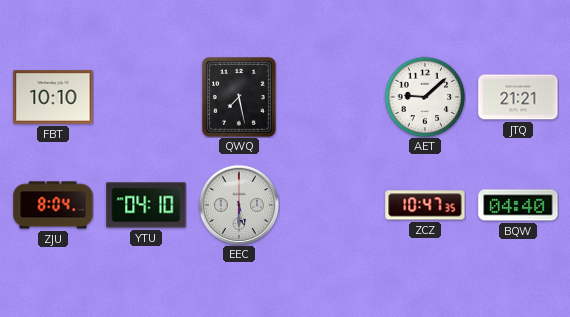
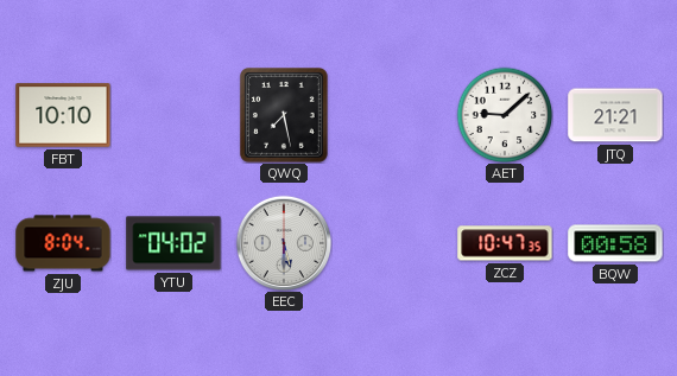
YTU: 04:10 -> 04:02 (173, 243)
BQW: 04:40 -> 00:58 (615, 243)
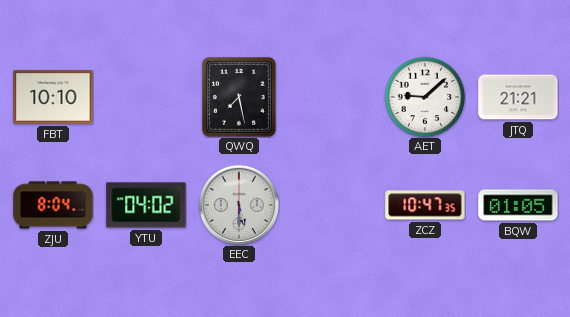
BQW: 00:58 -> 01:05 (518, 205)
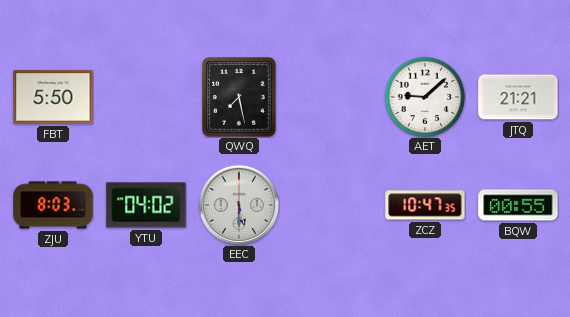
FBT: 10:10 -> 5:50 (53, 97)
ZJU: 8:04 -> 8:03 (53, 205)
BQW: 01:05 -> 00:55 (518, 205)
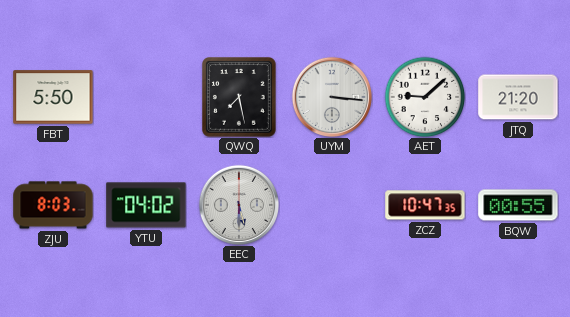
UYM: none -> 3:16 (331, 96)
JTQ: 21:21 -> 21:20 (518, 97)
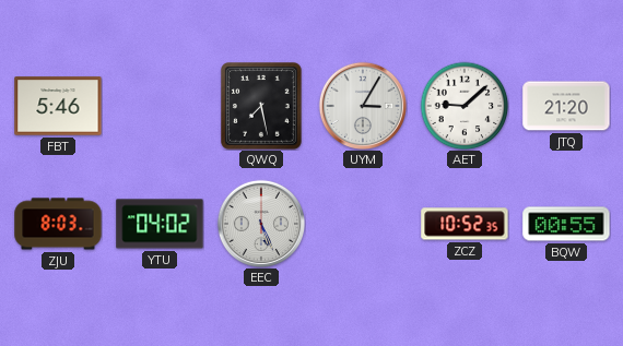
FBT: 5:50 -> 5:46 (58, 106)
UYM: 3:16 -> 3:05 (362, 105)
EEC: 5:30 -> 5:26 (260, 223)
ZCZ: 10:47 -> 10:52 (465, 224)
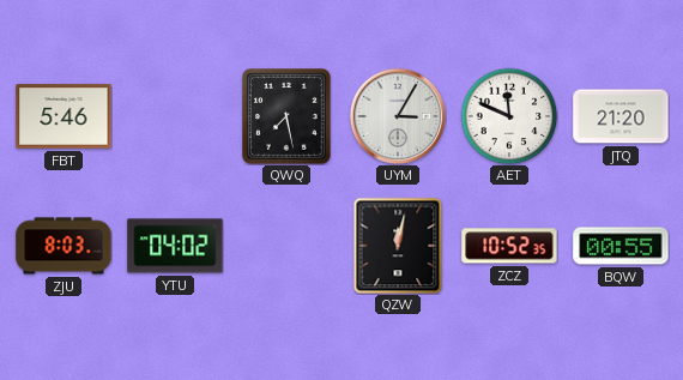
AET: 9:08 -> 11:49 (509, 116)
EEC: 5:26 -> none (260, 223)
QZW: none -> 12:02 (398, 246)
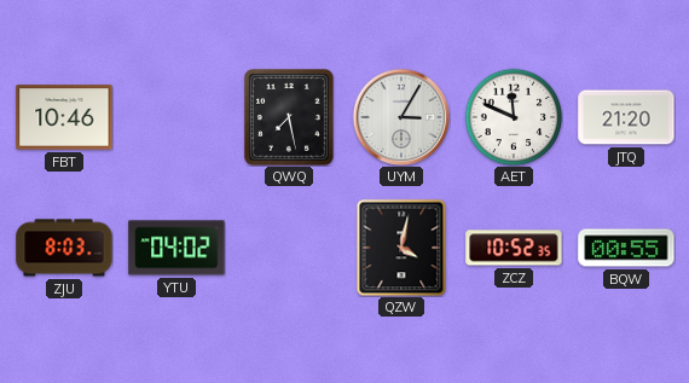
FBT: 5:46 -> 10:46 (64, 117)
QZW: 12:02 -> 4:02 (401, 248)
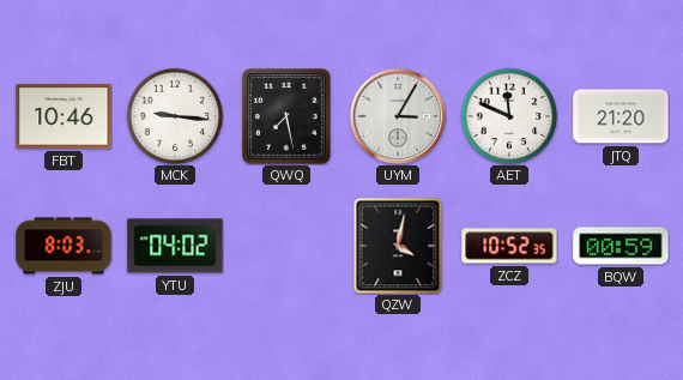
MCK: none -> 9:16 (175, 116)
BQW: 00:55 -> 00:59 (621, 246)
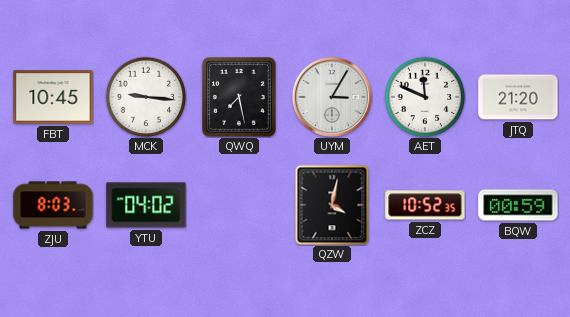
FBT: 10:46 -> 10:45 (53, 97)
